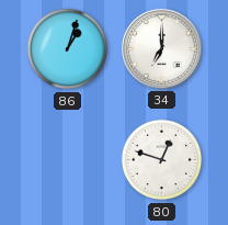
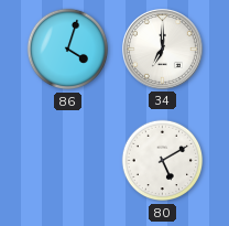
86: 1:03 -> 4:03 (68, 50)
80: 12:48 -> 5:10 (163, 161)
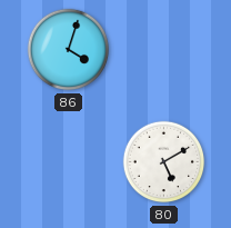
34: 7:00 -> none (163, 50)
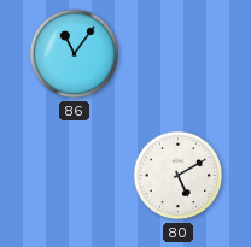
86: 4:03 -> 11:06 (75, 54)
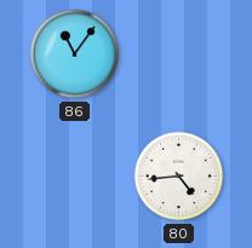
80: 5:10 -> 4:44 (179, 177)
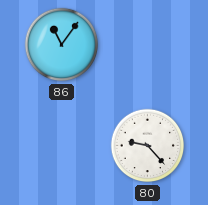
80: 4:44 -> 9:23 (148, 146)
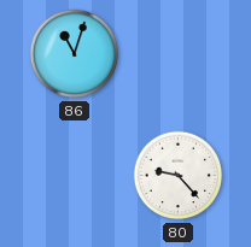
86: 11:06 -> 11:03 (75, 54)
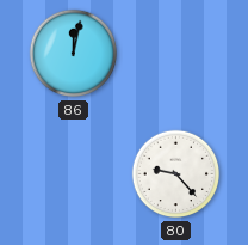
86: 11:03 -> 12:02 (74, 54)
